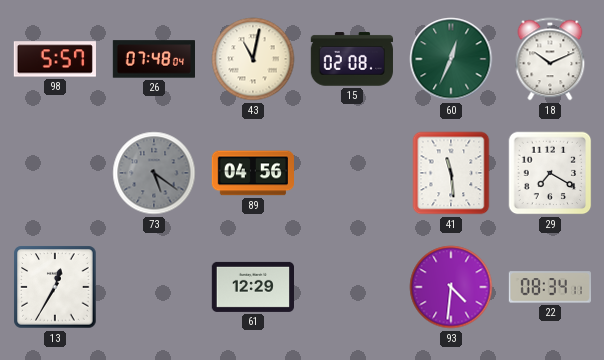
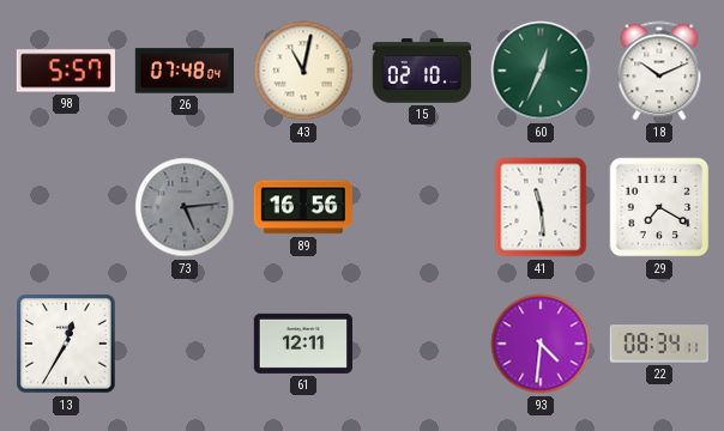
15: 02:08 -> 02:10 (422, 71)
73: 5:21 -> 5:14 (185, 207)
89: 04:56 -> 16:56 (302, 207)
61: 12:29 -> 12:11 (302, 344)
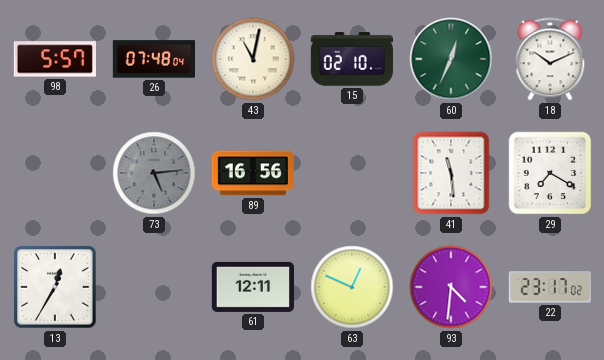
63: none -> 12:49 (352, 287)
22: 08:34 -> 23:17 (550, 287)
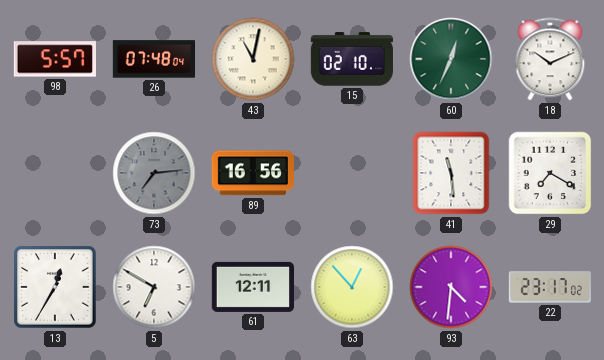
73: 5:14 -> 7:14 (154, 173)
5: none -> 6:50 (154, 287)
63: 12:49 -> 12:53 (352, 287)
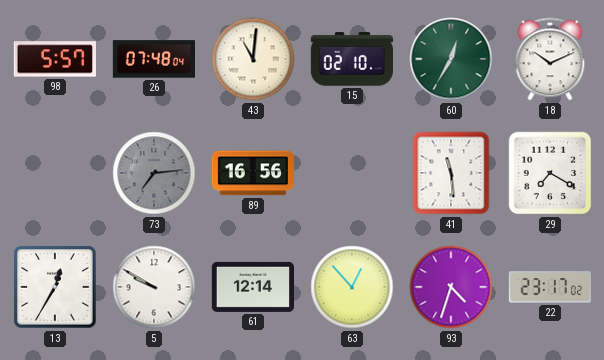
43: 11:02 -> 11:01 (253, 59)
60: 12:34 -> 12:35 (451, 59)
5: 6:50 -> 9:50 (154, 287)
61: 12:11 -> 12:14 (252, 287)
93: 4:31 -> 4:33 (451, 287)
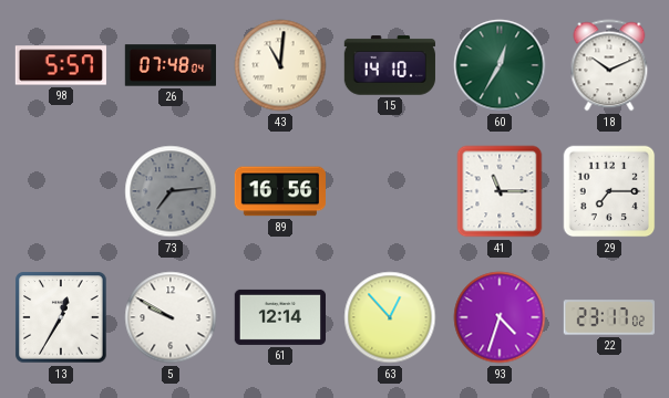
15: 02:10 -> 14:10 (390, 65)
41: 11:29 -> 11:15 (500, 191)
29: 7:20 -> 7:15 (609, 191)
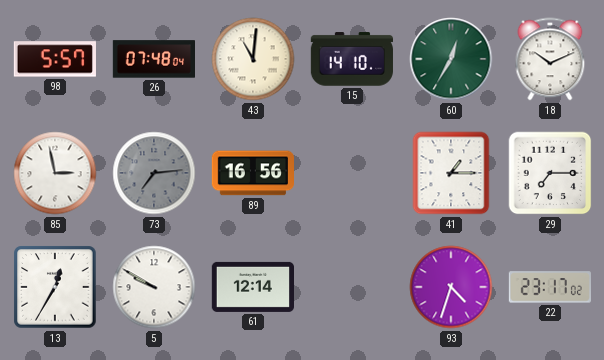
85: none -> 2:58 (55, 173)
41: 11:15 -> 1:15 (451, 173)
63: 12:53 -> none (390, 317)
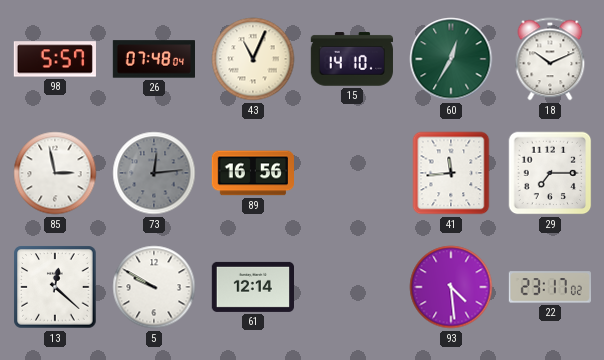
43: 11:01 -> 11:04 (253, 59)
73: 7:14 -> 12:14 (154, 173)
41: 1:15 -> 11:44 (451, 173)
13: 12:35 -> 12:22 (55, 287)
93: 4:33 -> 4:29 (451, 287)
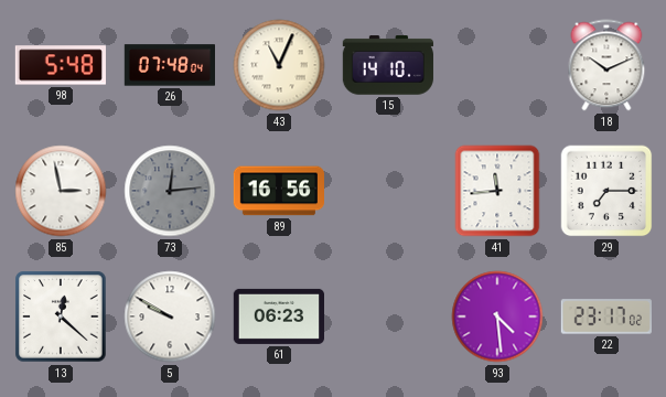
98: 5:57 -> 5:48 (61, 65)
60: 12:35 -> none (451, 59)
61: 12:14 -> 06:23 (278, 316)
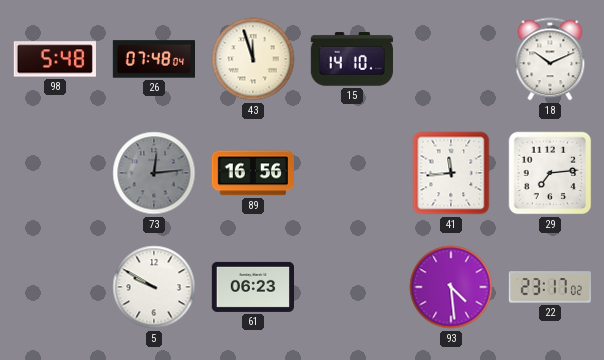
43: 11:04 -> 11:57 (253, 59)
85: 2:58 -> none (61, 191)
29: 7:15 -> 7:14 (550, 173)
13: 12:22 -> none (61, 316)
